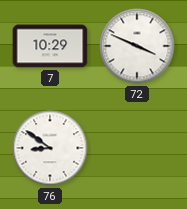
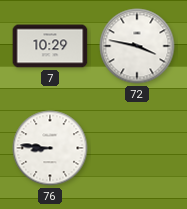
72: 3:49 -> 3:47 (137, 46)
76: 8:51 -> 8:46 (50, 148)
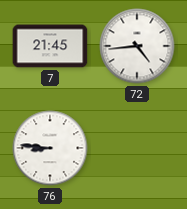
7: 10:29 -> 21:45 (50, 46)
72: 3:47 -> 4:44 (137, 46)
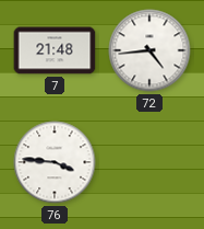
7: 21:45 -> 21:48 (55, 50)
76: 8:46 -> 3:46 (55, 162)
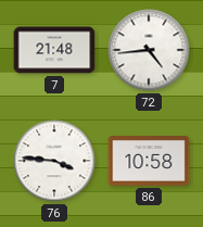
86: none -> 10:58 (149, 161)
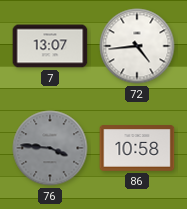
7: 21:48 -> 13:07 (50, 46)
76 dial: white -> grey (50, 148)
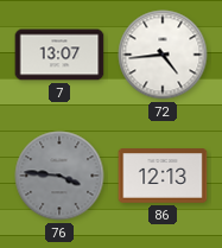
86: 10:58 -> 12:13 (163, 176)
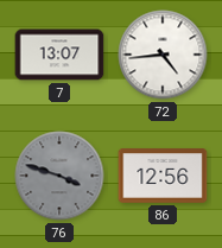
76: 3:46 -> 3:48 (59, 176)
86: 12:13 -> 12:56 (163, 176)
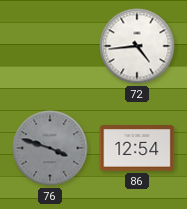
7: 13:07 -> none (59, 55)
86: 12:56 -> 12:54 (137, 148)
